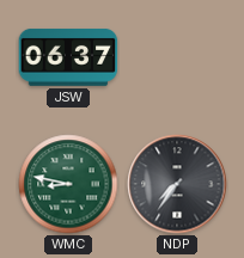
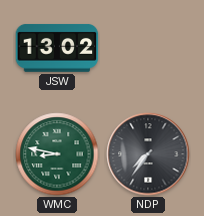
JSW: 06:37 -> 13:02 (57, 48)
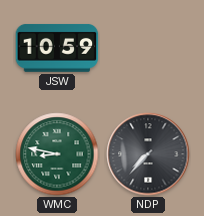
JSW: 13:02 -> 10:59 (57, 48)
NDP: 7:36 -> 7:37 (148, 154)
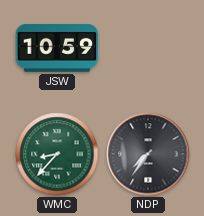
WMC: 8:47 -> 8:37 (57, 154)
NDP: 7:37 -> 7:36 (148, 154)
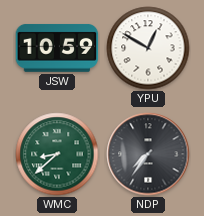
YPU: none -> 12:50 (148, 48)
WMC: 8:37 -> 8:38 (57, 154)
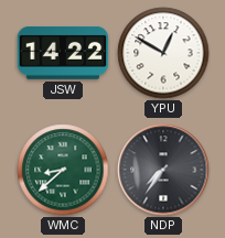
JSW: 10:59 -> 14:22 (63, 53)
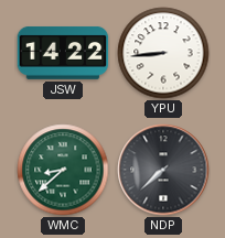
YPU: 12:50 -> 8:44 (163, 53)
NDP: 7:36 -> 7:38 (163, 170)
